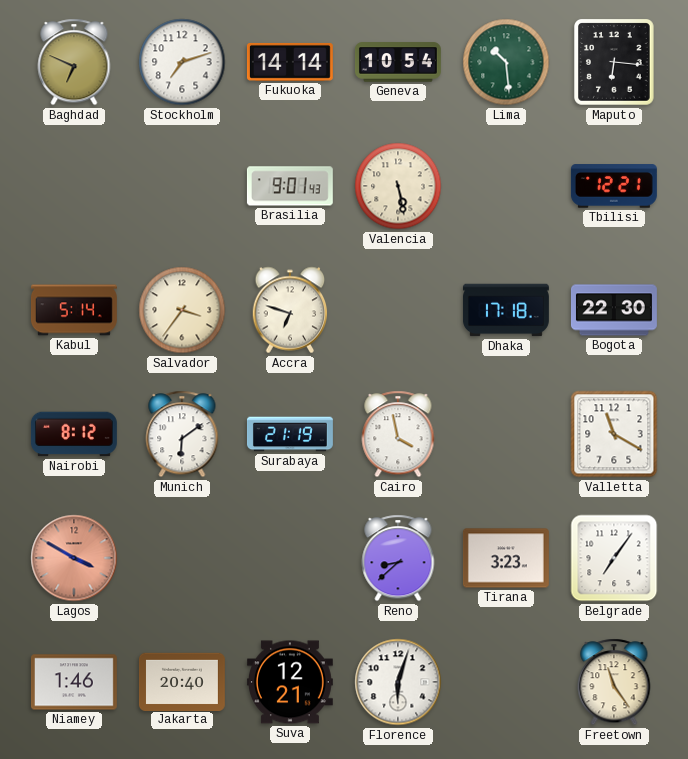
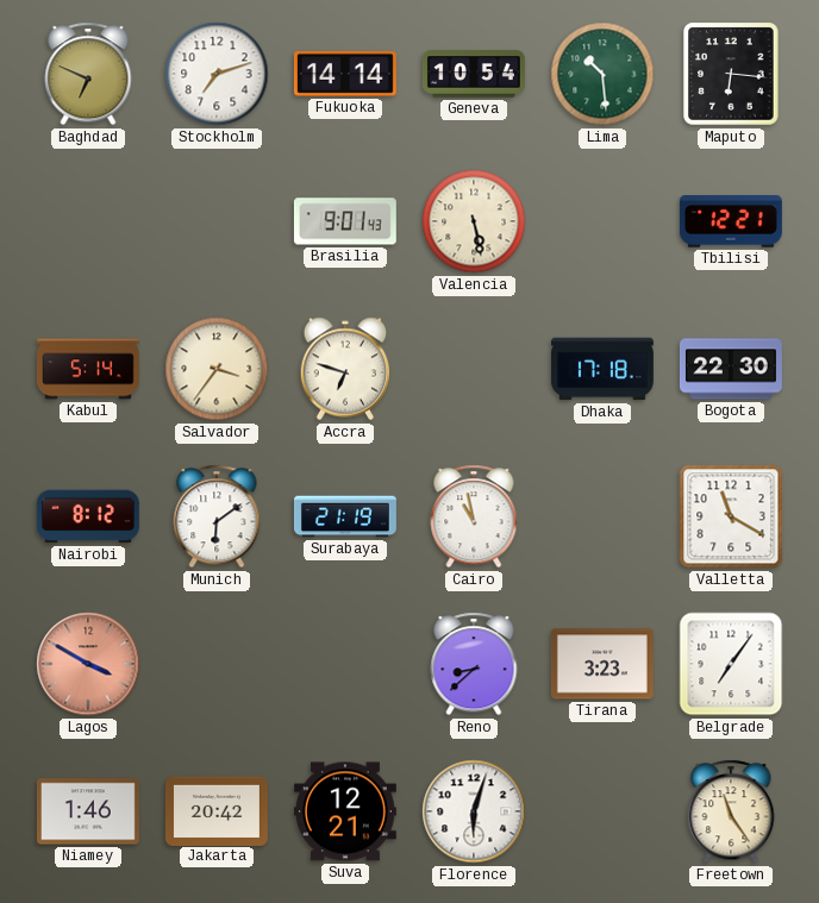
Cairo: 3:58 -> 10:58 (474, 516)
Jakarta: 20:40 -> 20:42 (217, 810)
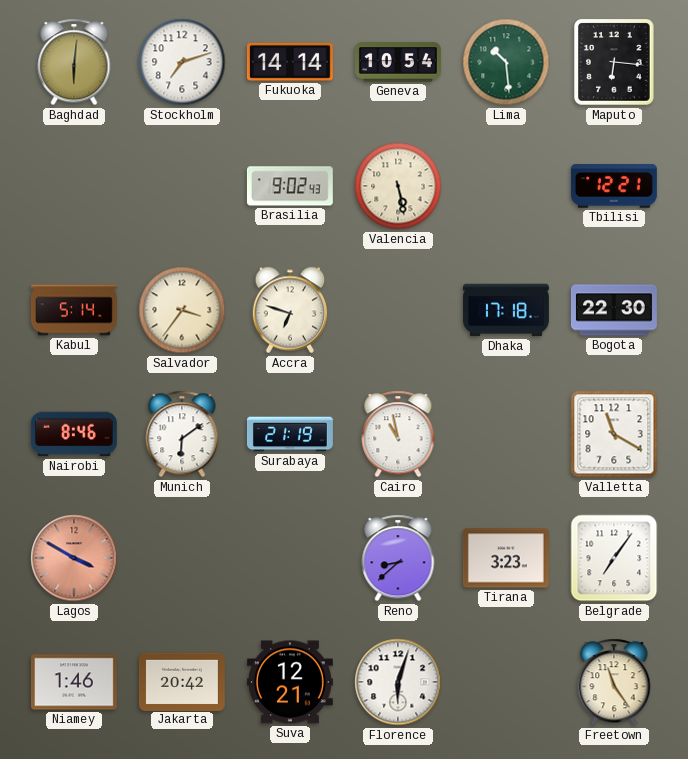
Baghdad: 6:49 -> 6:01 (74, 62)
Brasilia: 9:01 -> 9:02 (290, 186)
Nairobi: 8:12 -> 8:46 (74, 434)
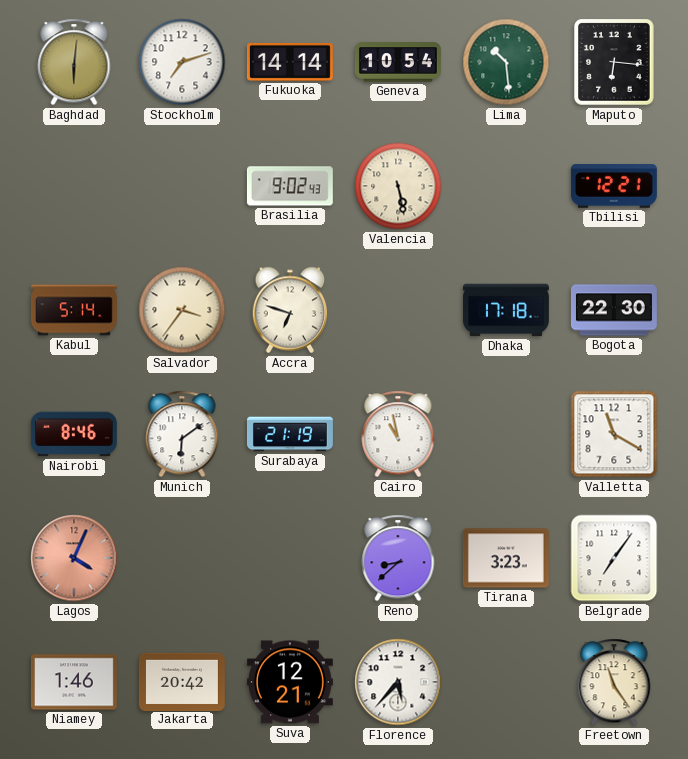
Lagos: 3:50 -> 4:04 (74, 558)
Florence: 6:03 -> 5:37 (398, 682)
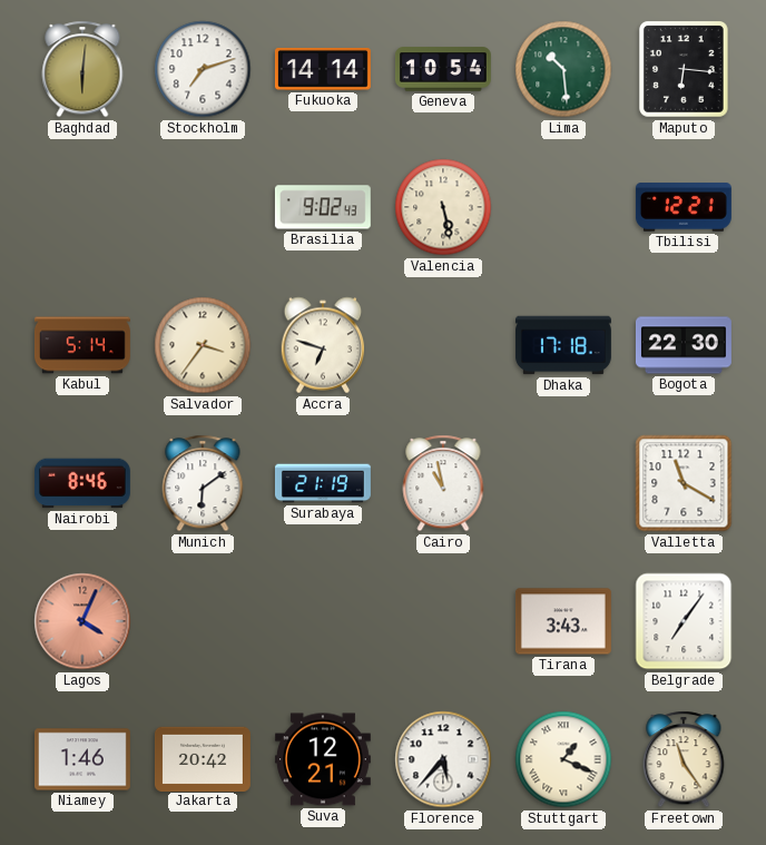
Reno: 8:38 -> none (398, 558)
Tirana: 3:23 -> 3:43 (563, 621)
Stuttgart: none -> 1:19 (563, 759)
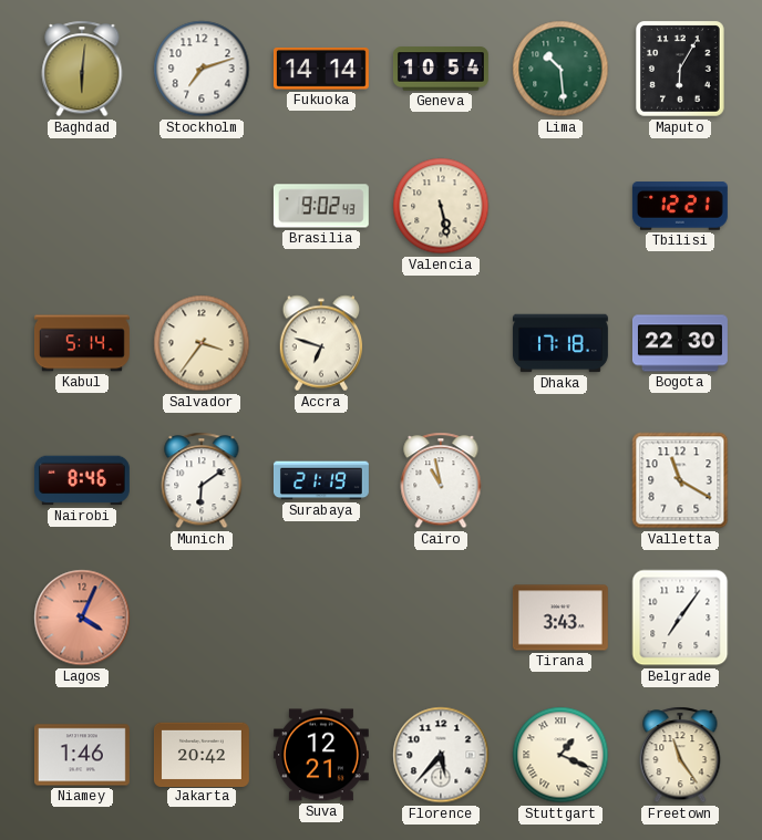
Maputo: 6:16 -> 6:05 (681, 69)
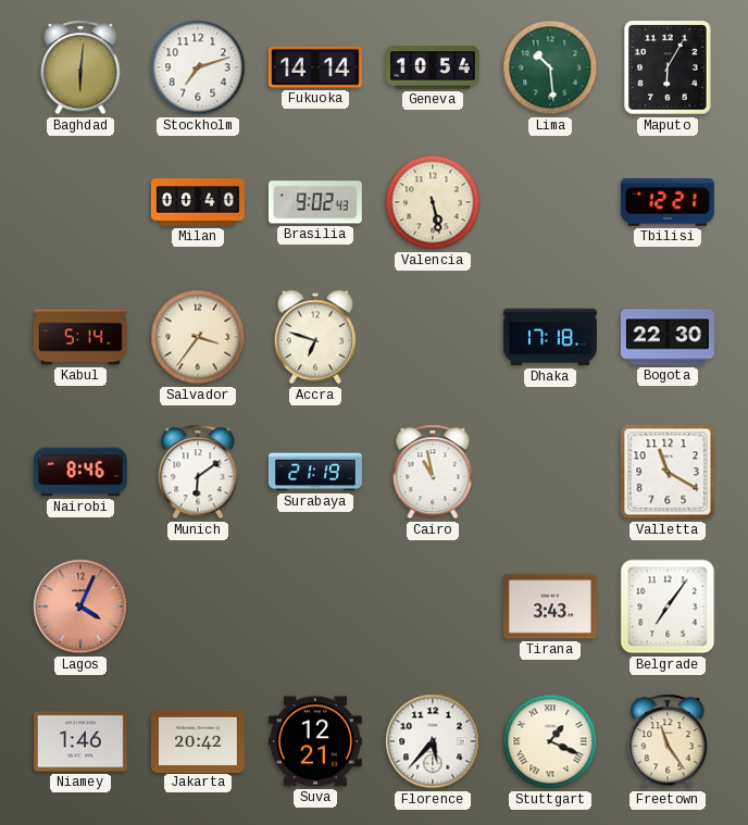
Milan: none -> 00:40 (198, 202)
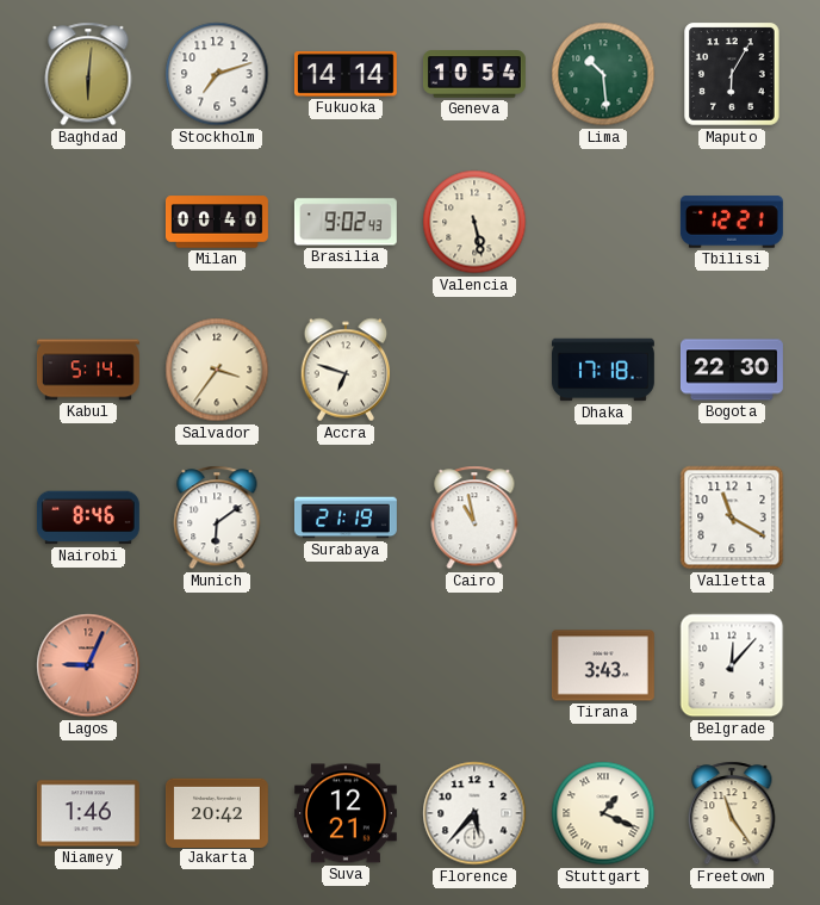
Lagos: 4:04 -> 9:04 (88, 665)
Belgrade: 7:06 -> 12:07 (732, 665)
